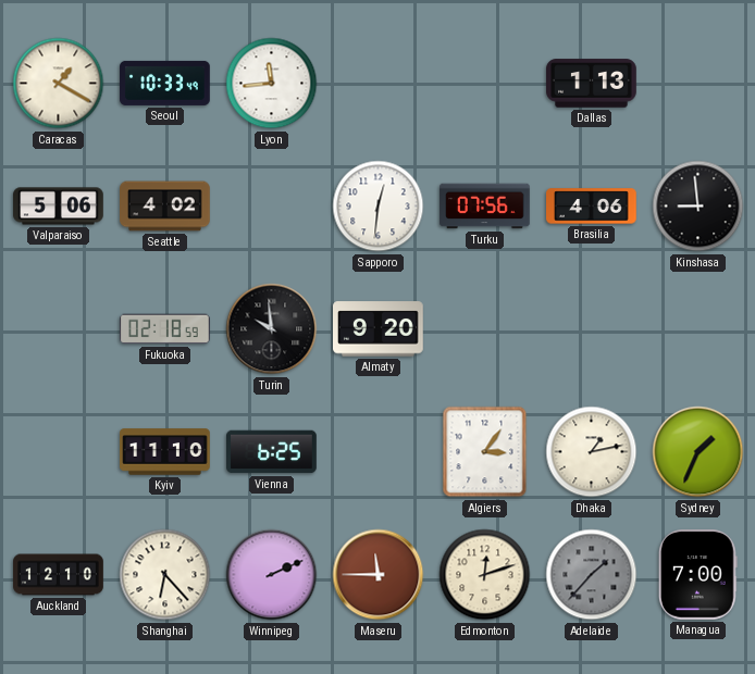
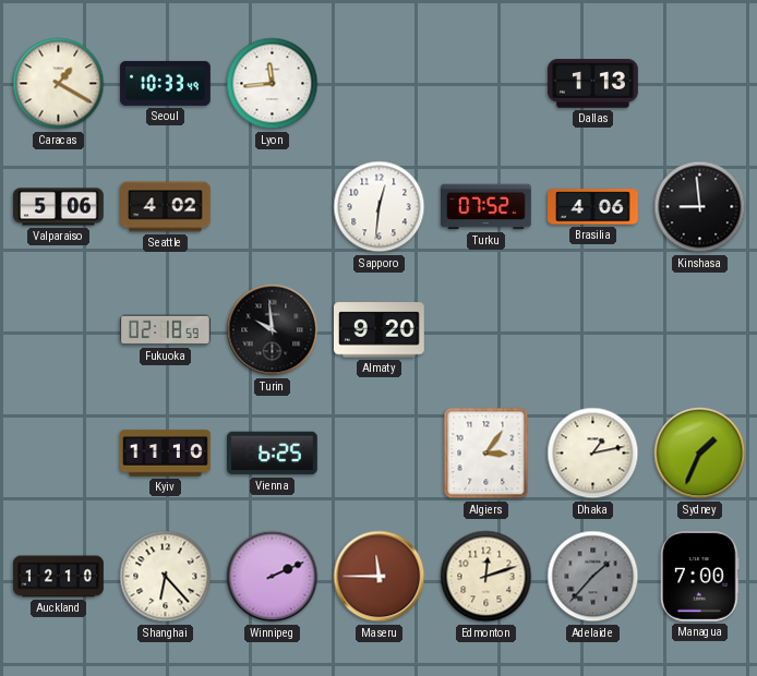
Turku: 07:56 -> 07:52 (486, 207)
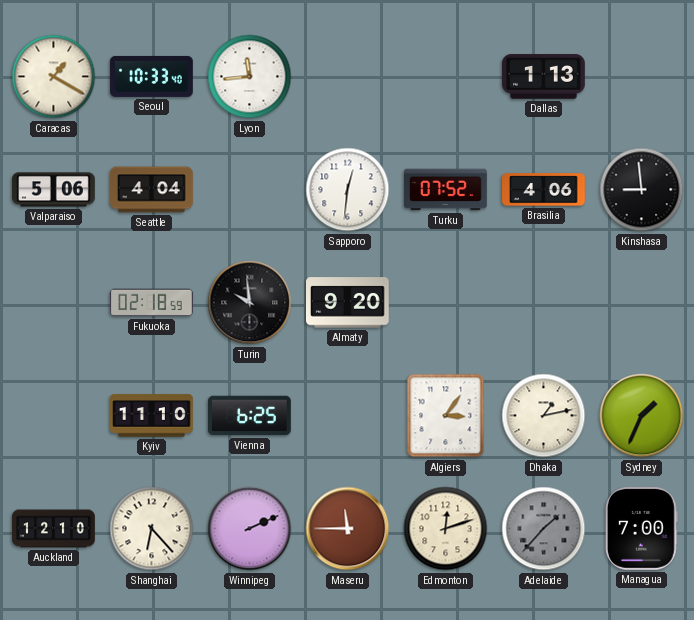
Seoul: 10:33:49 -> 10:33:40 (152, 76)
Seattle: 4:02 -> 4:04 (152, 190)
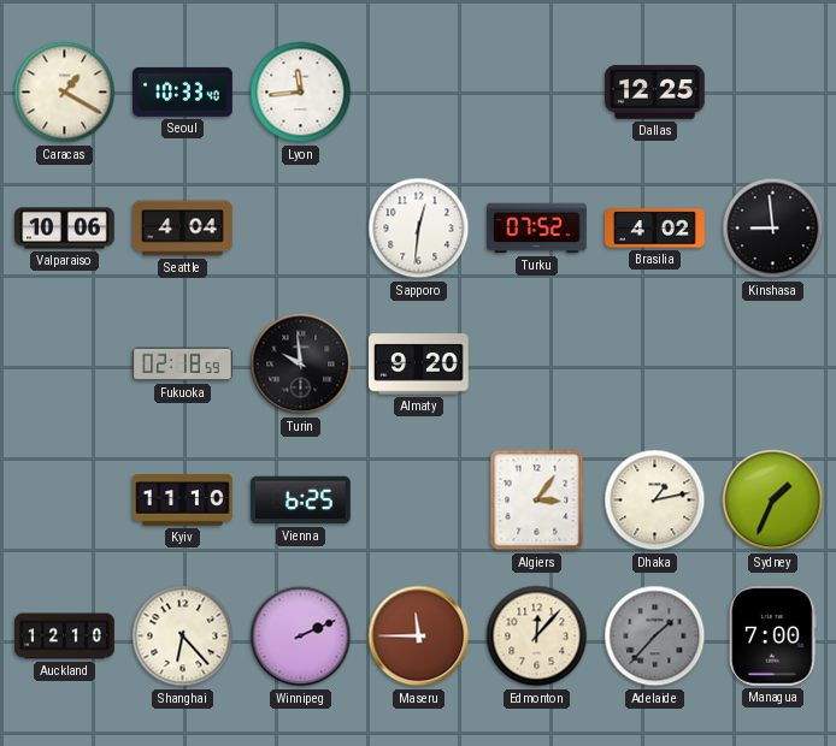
Dallas: 1:13 -> 12:25 (655, 93)
Valparaiso: 5:06 -> 10:06 (65, 229)
Brasilia: 4:06 -> 4:02 (655, 229)
Edmonton: 12:12 -> 12:07 (537, 637)
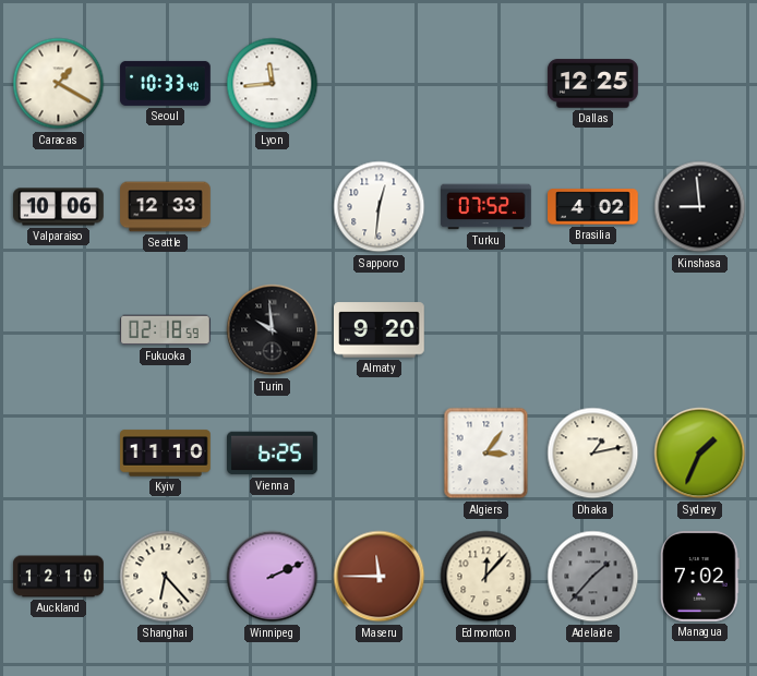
Seattle: 4:04 -> 12:33 (166, 207)
Managua: 7:00 -> 7:02 (700, 577)
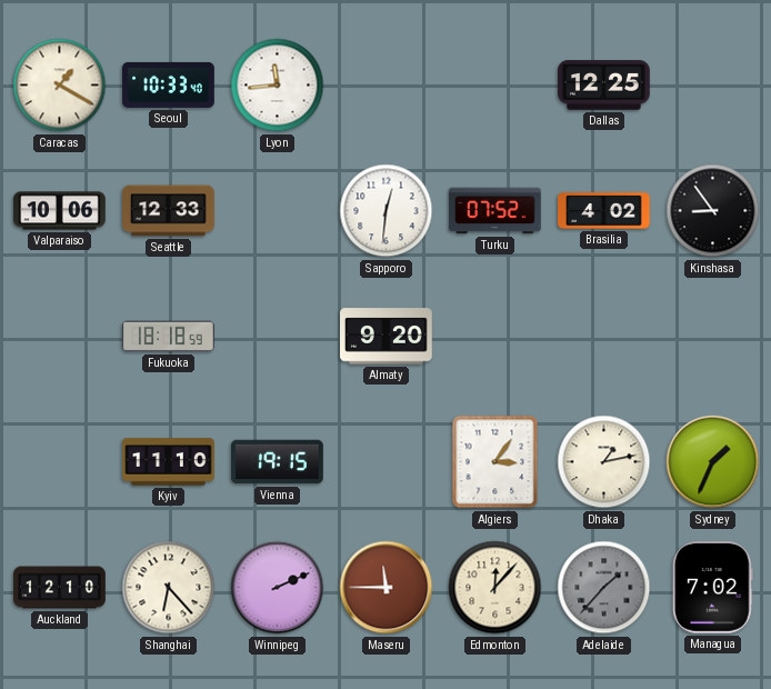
Kinshasa: 8:59 -> 8:54 (713, 211)
Fukuoka: 02:18 -> 18:18 (169, 337)
Turin: 9:59 -> none (273, 330)
Vienna: 6:25 -> 19:15 (278, 462)
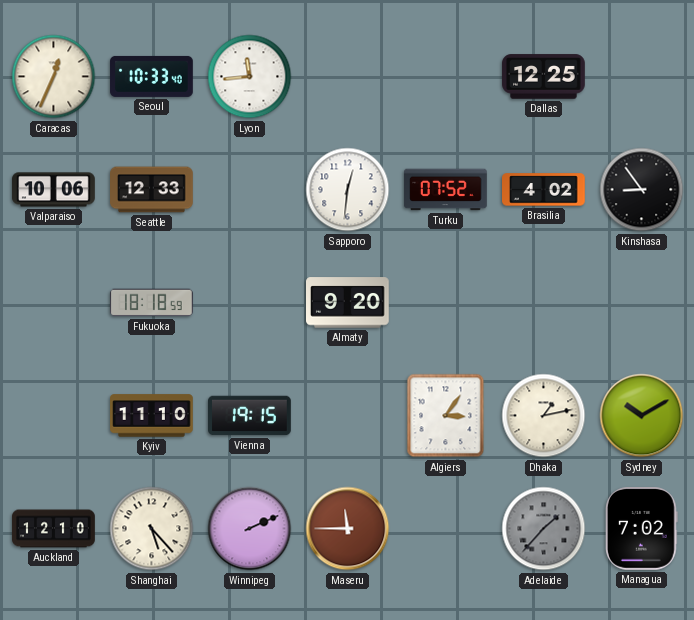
Caracas: 1:20 -> 12:34 (54, 77)
Sydney: 1:34 -> 10:10 (642, 416)
Shanghai: 6:23 -> 5:23 (152, 529)
Edmonton: 12:07 -> none (495, 588)
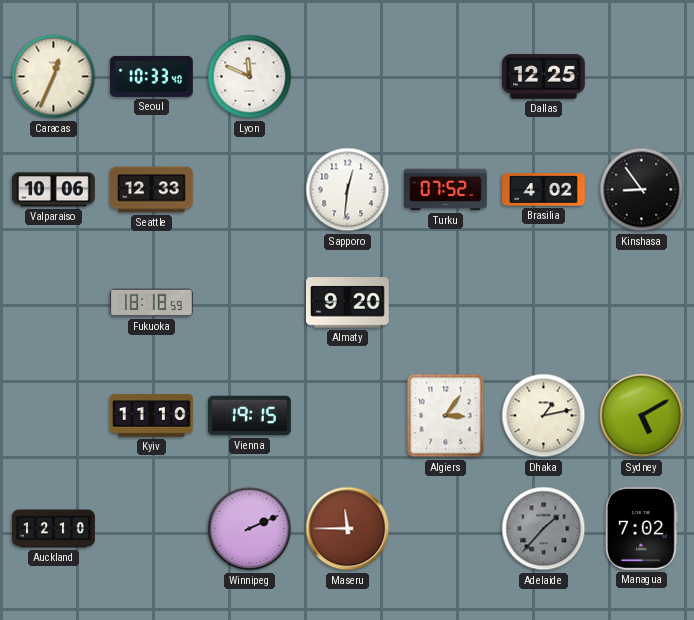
Lyon: 11:44 -> 11:49 (250, 77)
Sydney: 10:10 -> 5:10 (642, 416)
Shanghai: 5:23 -> none (152, 529)
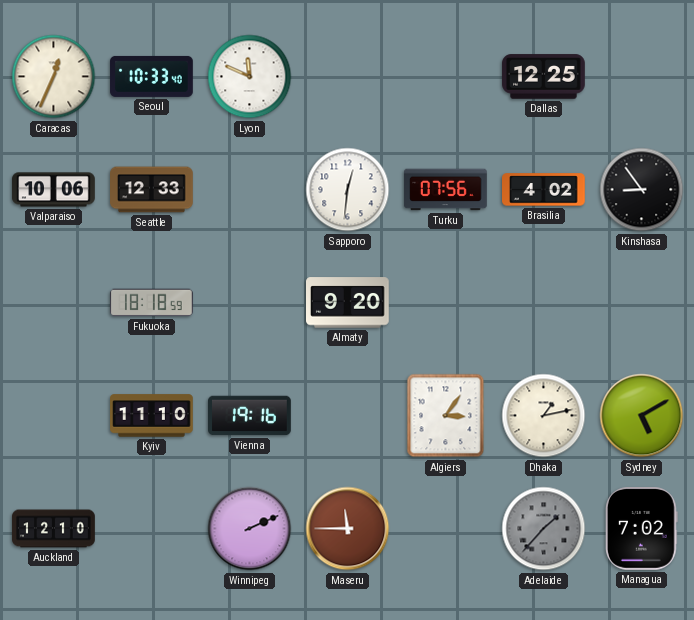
Turku: 07:52 -> 07:56 (446, 190)
Vienna: 19:15 -> 19:16 (250, 416)
